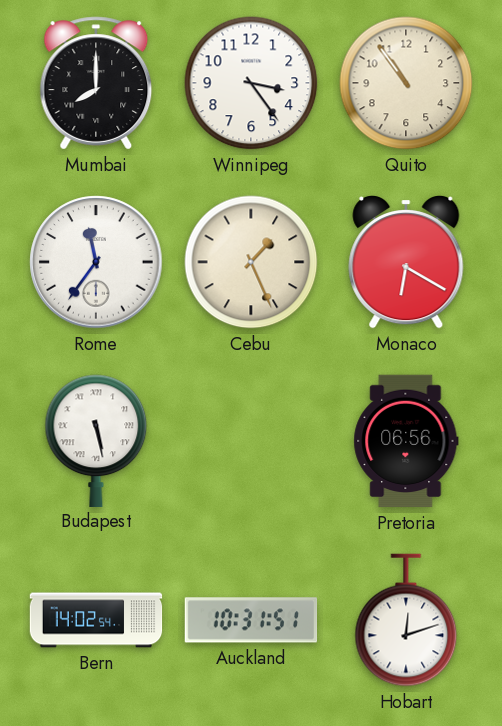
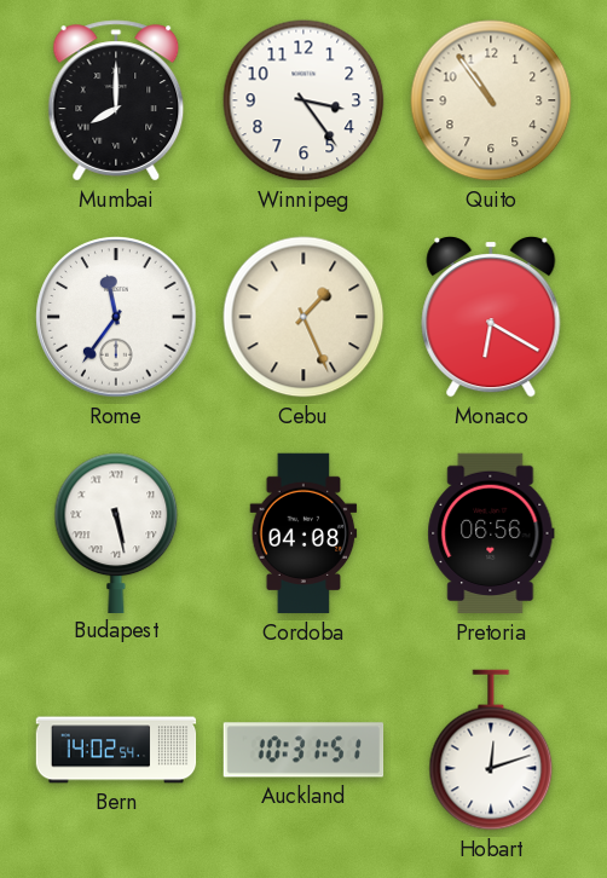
Cordoba: none -> 04:08 (303, 533)
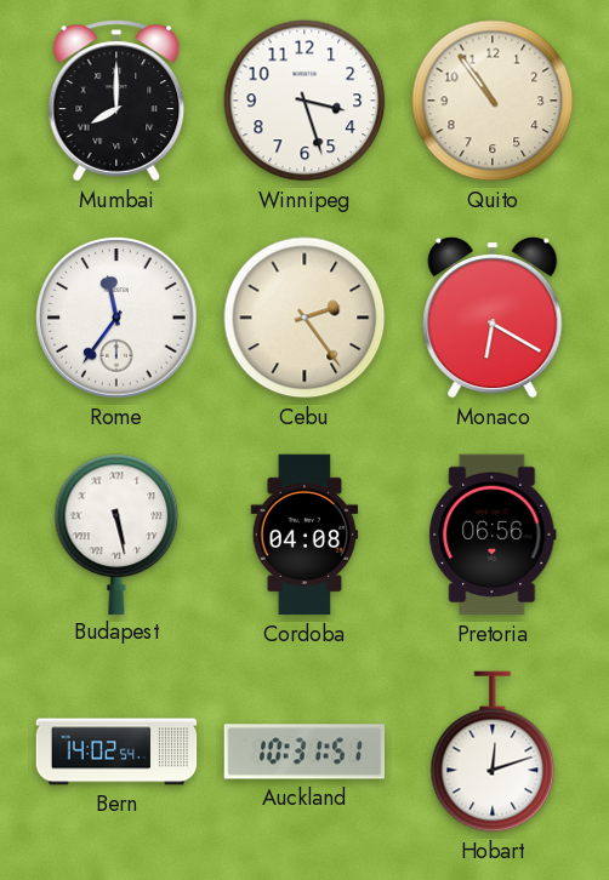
Winnipeg: 3:24 -> 3:27 (304, 101)
Cebu: 1:26 -> 2:24 (304, 318)
